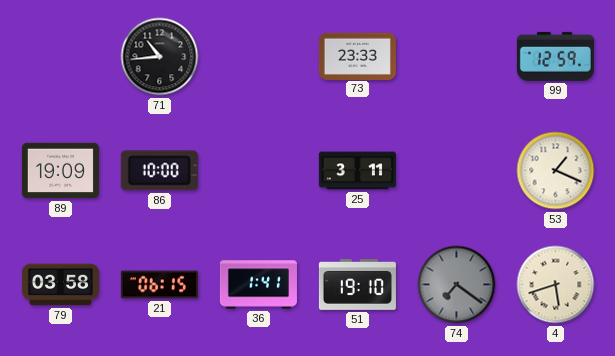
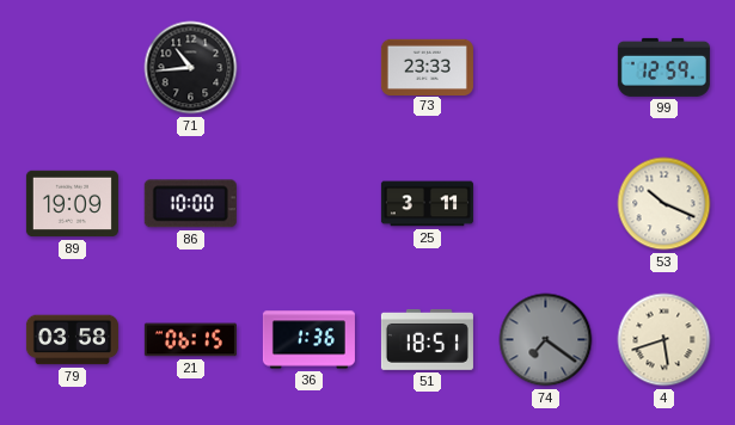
53: 1:19 -> 10:19 (664, 204)
36: 1:41 -> 1:36 (308, 340)
51: 19:10 -> 18:51 (427, 340)
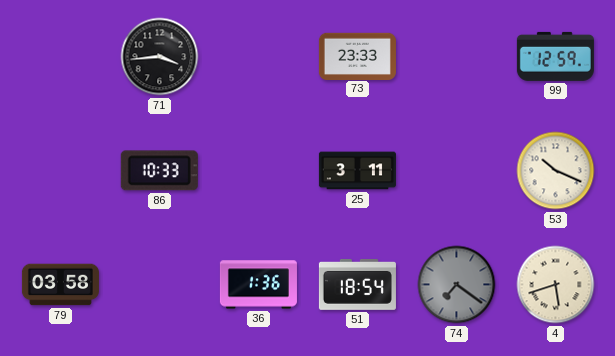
71: 10:44 -> 3:44 (160, 57)
89: 19:09 -> none (72, 204)
86: 10:00 -> 10:33 (159, 171)
21: 06:15 -> none (190, 340)
51: 18:51 -> 18:54 (357, 285)
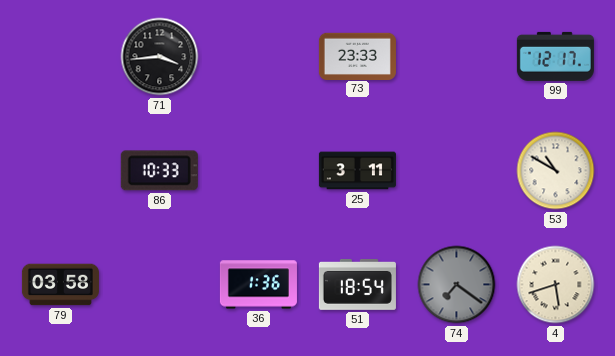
99: 12:59 -> 12:17 (555, 56)
53: 10:19 -> 10:50 (556, 171)
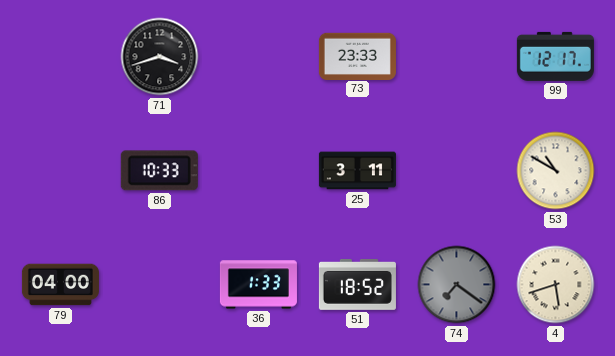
71: 3:44 -> 3:42 (160, 57)
79: 03:58 -> 04:00 (60, 285)
36: 1:36 -> 1:33 (258, 285)
51: 18:54 -> 18:52 (357, 285)
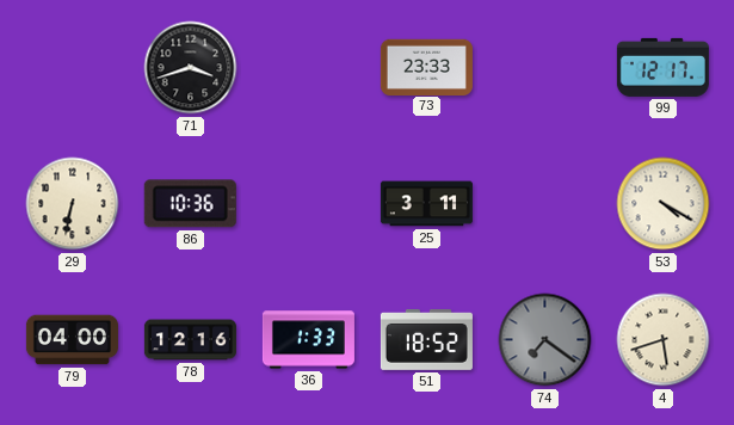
29: none -> 6:32 (73, 204)
86: 10:33 -> 10:36 (190, 204)
53: 10:50 -> 4:20 (664, 204)
78: none -> 12:16 (190, 340)
